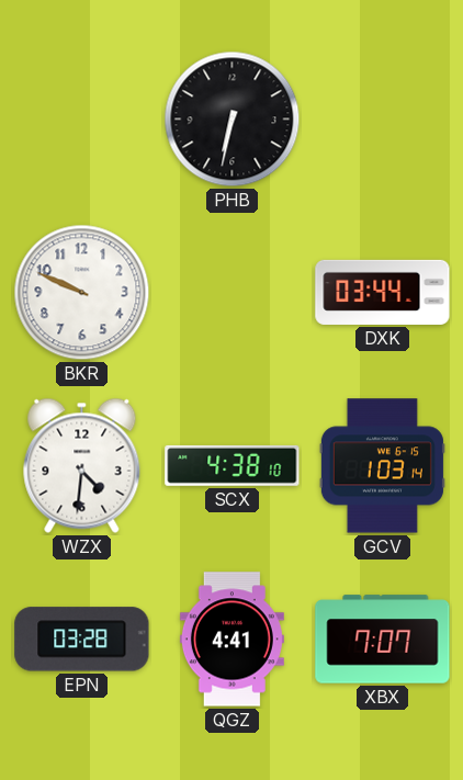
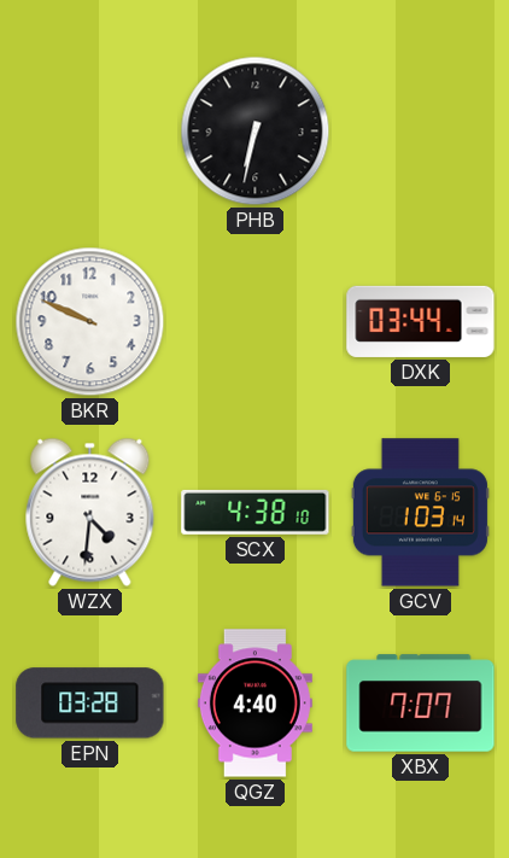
QGZ: 4:41 -> 4:40 (255, 704)
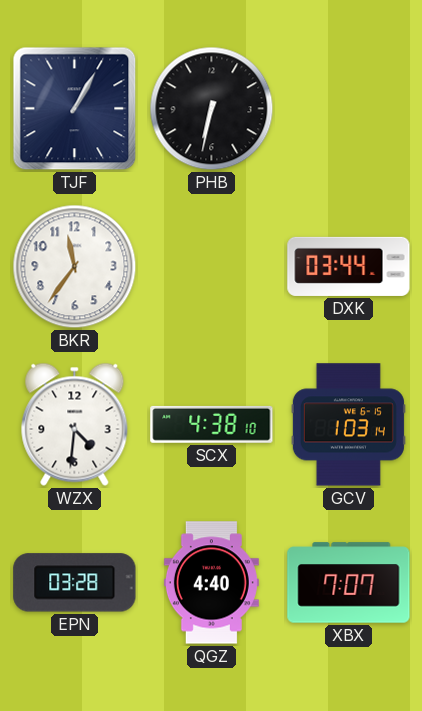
TJF: none -> 1:05 (75, 109)
BKR: 9:49 -> 11:36 (75, 267)
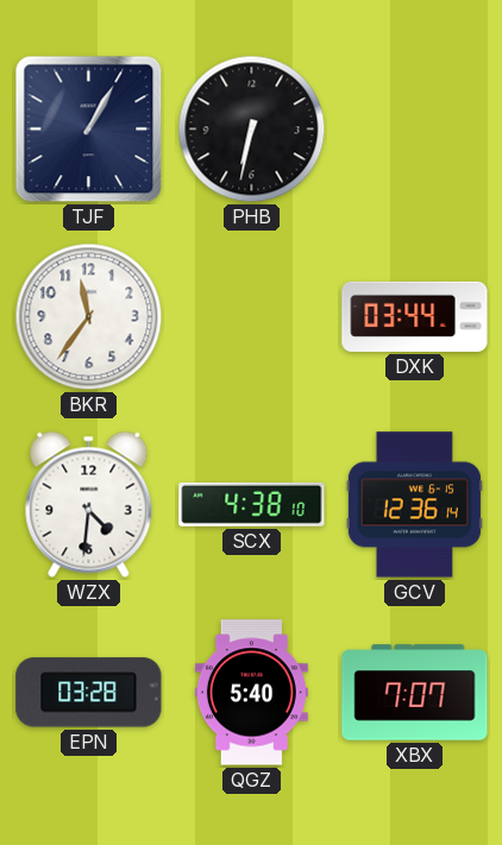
GCV: 1:03 -> 12:36 (414, 505)
QGZ: 4:40 -> 5:40 (251, 693)
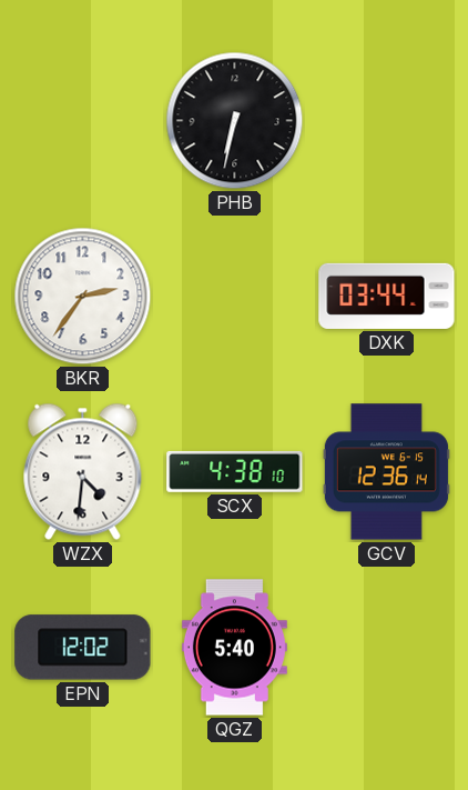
TJF: 1:05 -> none (89, 130)
BKR: 11:36 -> 2:36 (83, 297)
EPN: 03:28 -> 12:02 (83, 648)
XBX: 7:07 -> none (415, 693)
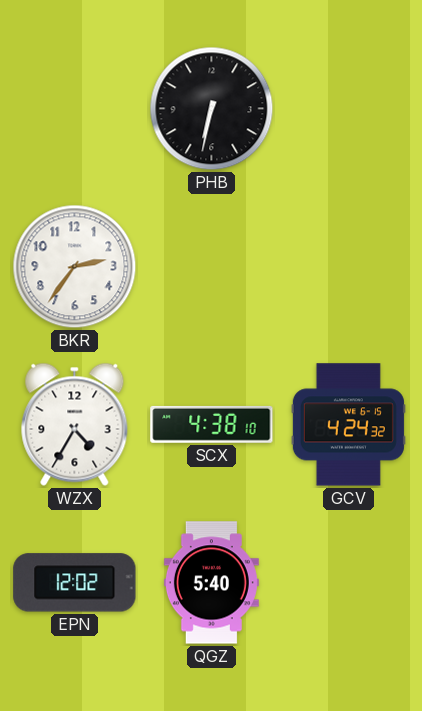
DXK: 03:44 -> none (387, 296)
WZX: 4:31 -> 4:35 (75, 424)
GCV: 12:36 -> 4:24 (348, 425)
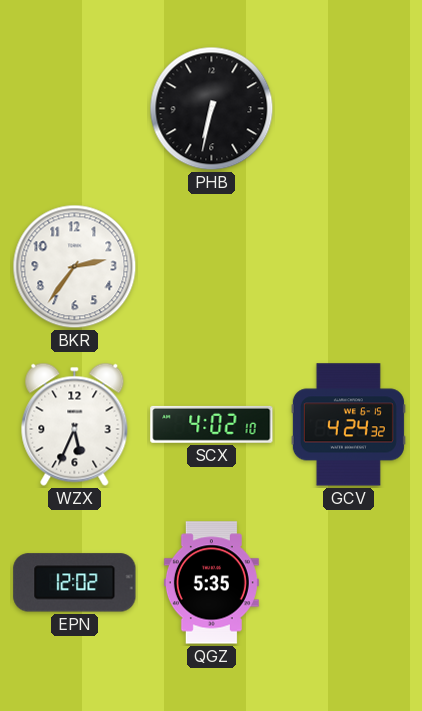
WZX: 4:35 -> 5:34 (75, 424)
SCX: 4:38 -> 4:02 (212, 424)
QGZ: 5:40 -> 5:35 (211, 583)
